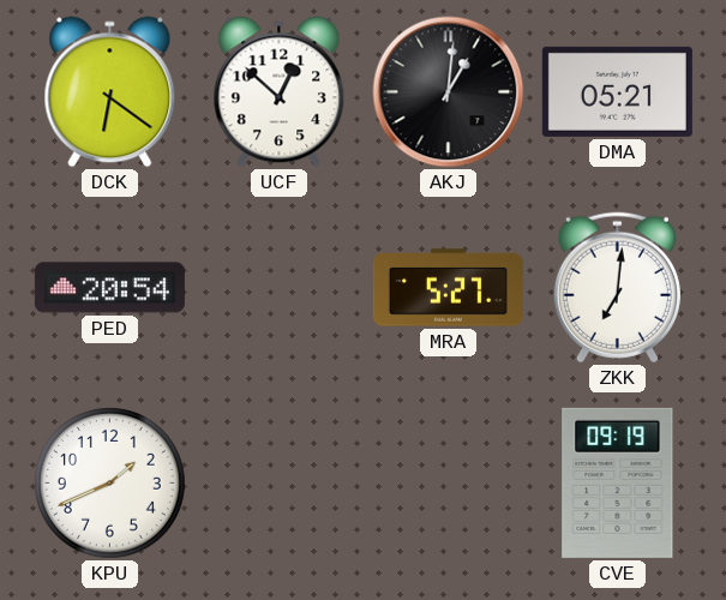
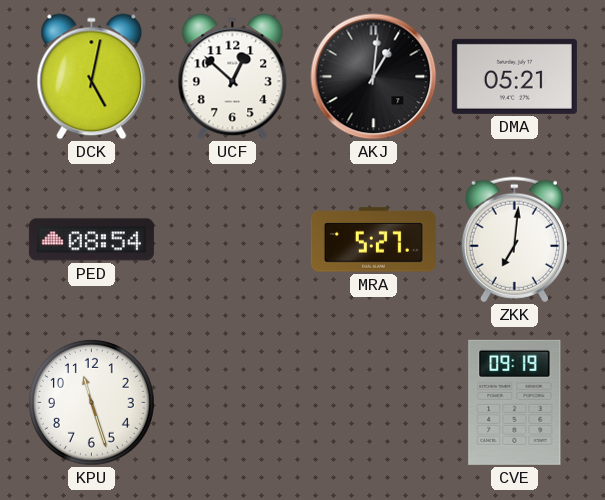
DCK: 6:21 -> 5:02 (92, 77)
PED: 20:54 -> 08:54 (91, 240)
KPU: 1:41 -> 11:27 (91, 402)
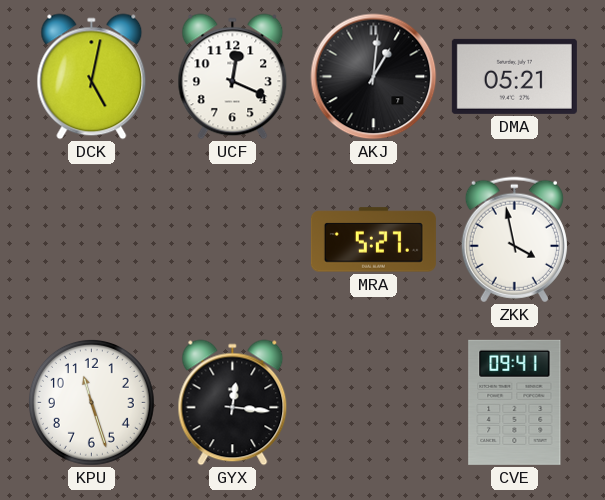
UCF: 12:52 -> 12:19 (233, 77)
PED: 08:54 -> none (91, 240)
ZKK: 7:01 -> 3:58 (514, 240)
GYX: none -> 12:16 (233, 403)
CVE: 09:19 -> 09:41 (515, 402)
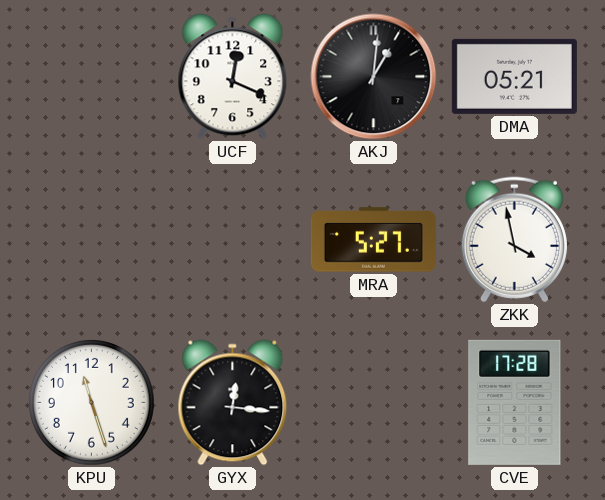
DCK: 5:02 -> none (92, 77)
CVE: 09:41 -> 17:28 (515, 402)
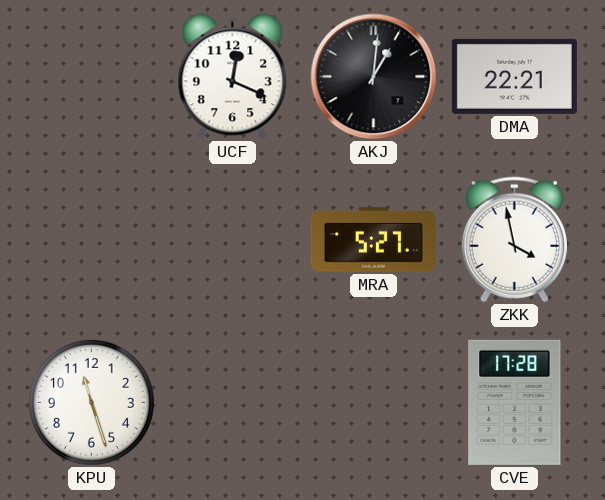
DMA: 05:21 -> 22:21 (514, 76)
GYX: 12:16 -> none (233, 403)
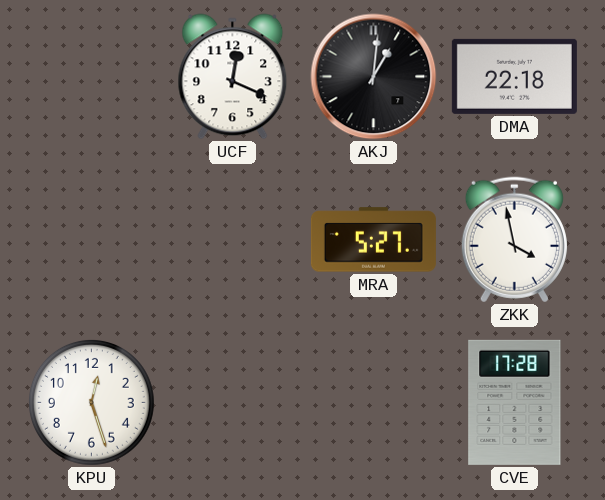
DMA: 22:21 -> 22:18 (514, 76)
KPU: 11:27 -> 12:27 (91, 402)
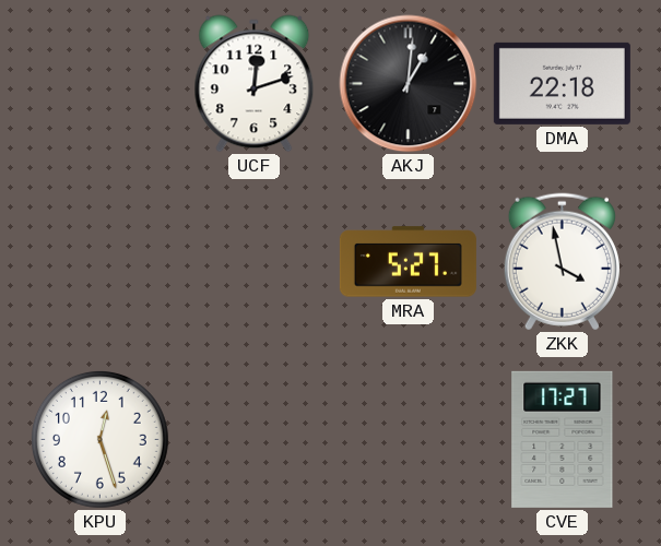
UCF: 12:19 -> 12:12 (255, 84)
CVE: 17:28 -> 17:27 (563, 439)
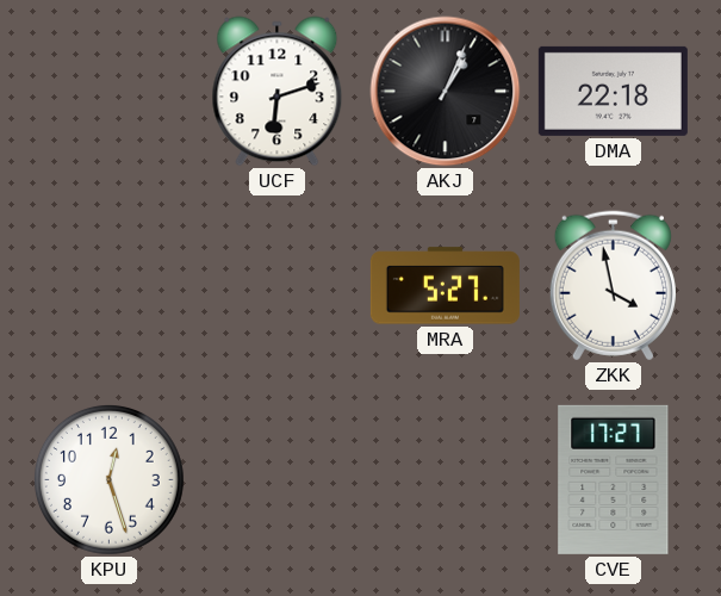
UCF: 12:12 -> 6:12 (278, 92)
AKJ: 1:01 -> 1:04 (446, 92)
